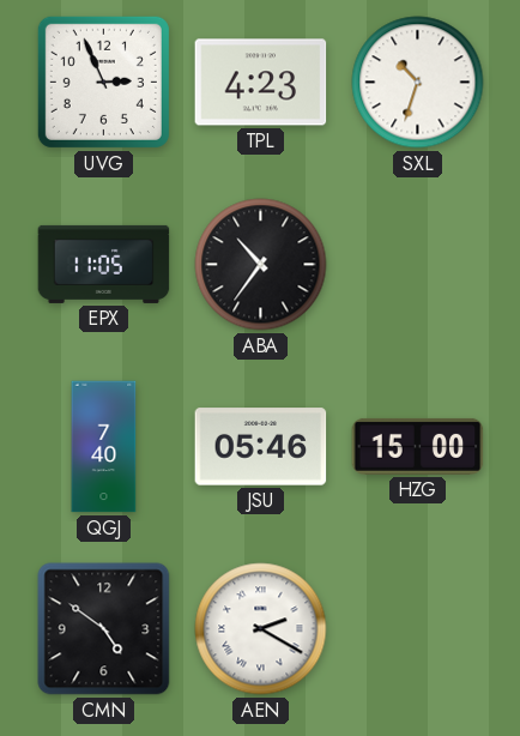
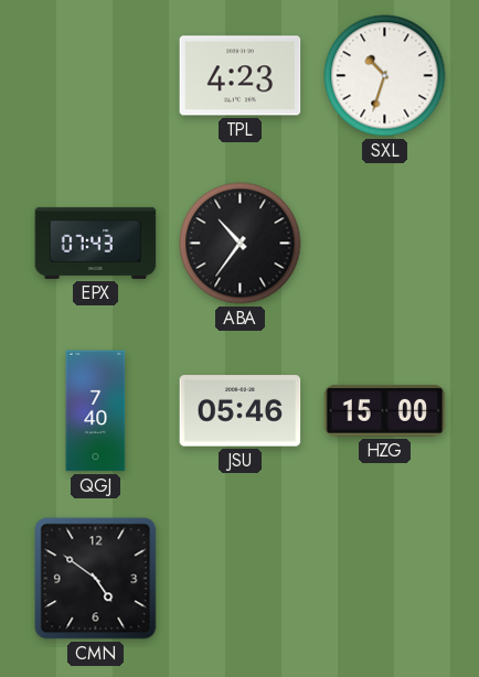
UVG: 2:56 -> none (103, 82)
EPX: 11:05 -> 07:43 (96, 243)
AEN: 2:20 -> none (261, 629)
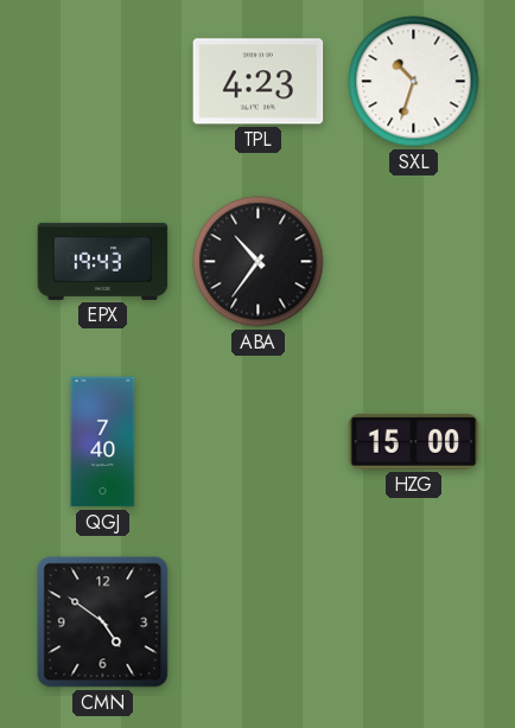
EPX: 07:43 -> 19:43 (103, 261)
JSU: 05:46 -> none (241, 411)
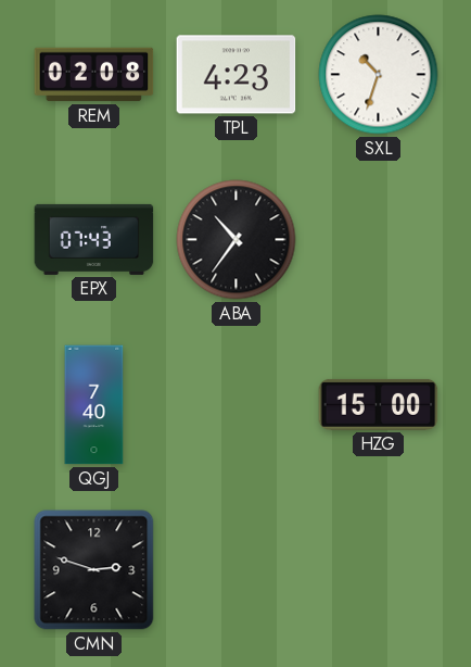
REM: none -> 02:08 (94, 75)
EPX: 19:43 -> 07:43 (94, 239)
CMN: 4:51 -> 2:48 (94, 570)
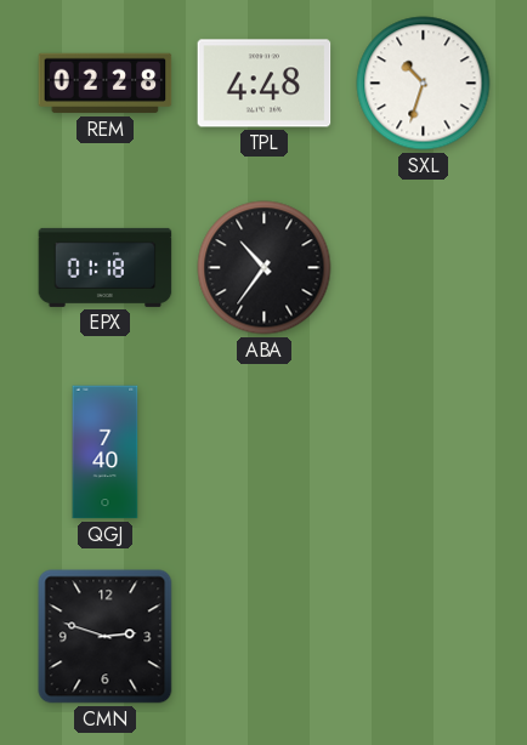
REM: 02:08 -> 02:28 (106, 84)
TPL: 4:23 -> 4:48 (265, 84)
EPX: 07:43 -> 01:18 (106, 267)
HZG: 15:00 -> none (379, 404)
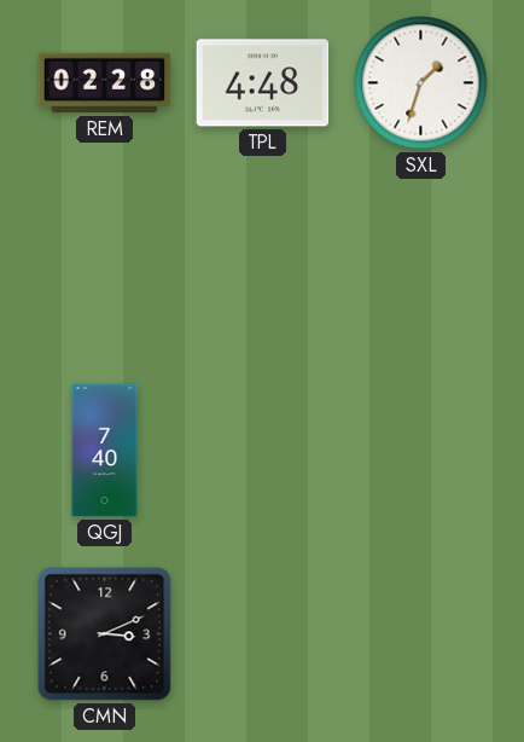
SXL: 10:33 -> 1:33 (421, 83)
EPX: 01:18 -> none (106, 267)
ABA: 10:36 -> none (265, 268)
CMN: 2:48 -> 3:11 (105, 634)
